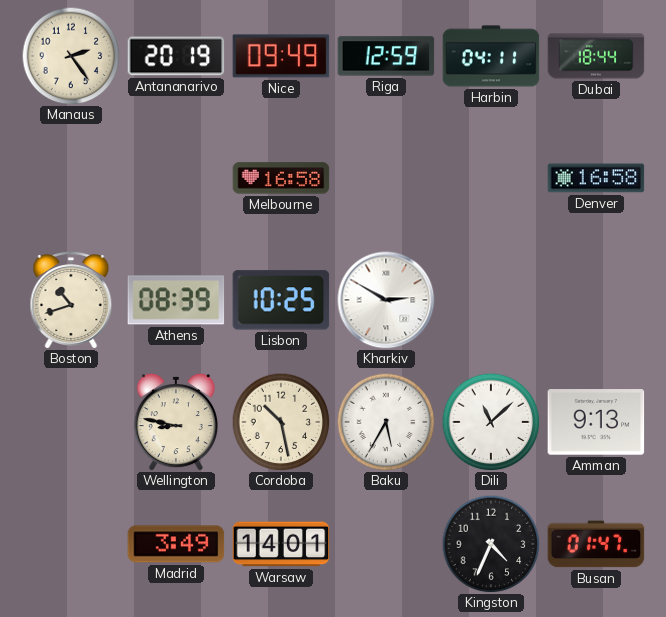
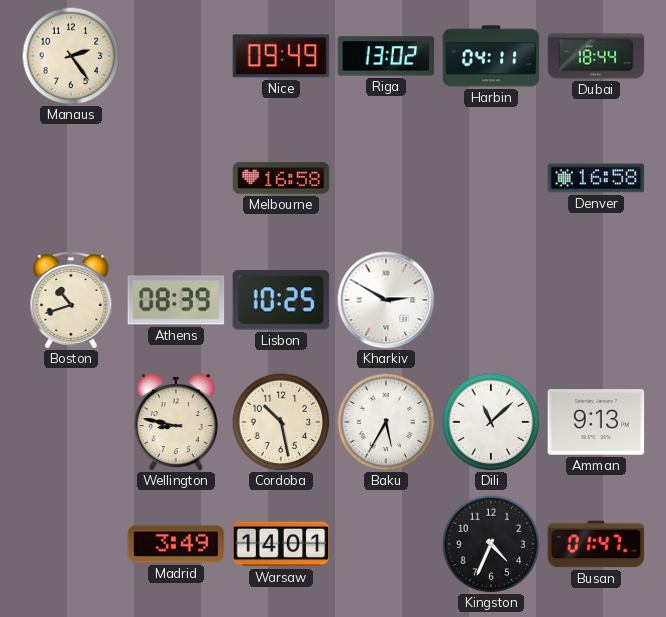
Antananarivo: 20:19 -> none (176, 56)
Riga: 12:59 -> 13:02 (386, 56)
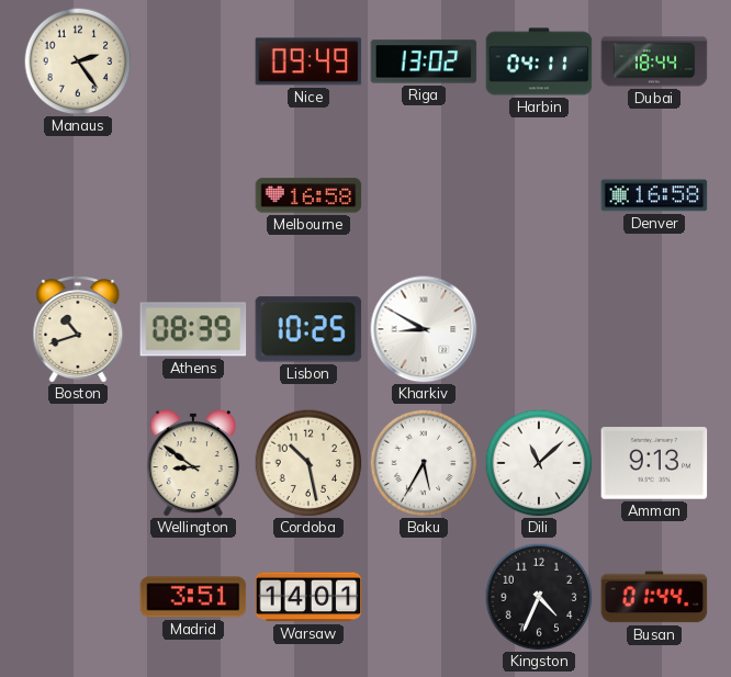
Kharkiv: 2:50 -> 8:50 (424, 329)
Wellington: 8:47 -> 8:51 (193, 463)
Madrid: 3:49 -> 3:51 (193, 597)
Busan: 01:47 -> 01:44 (654, 597)
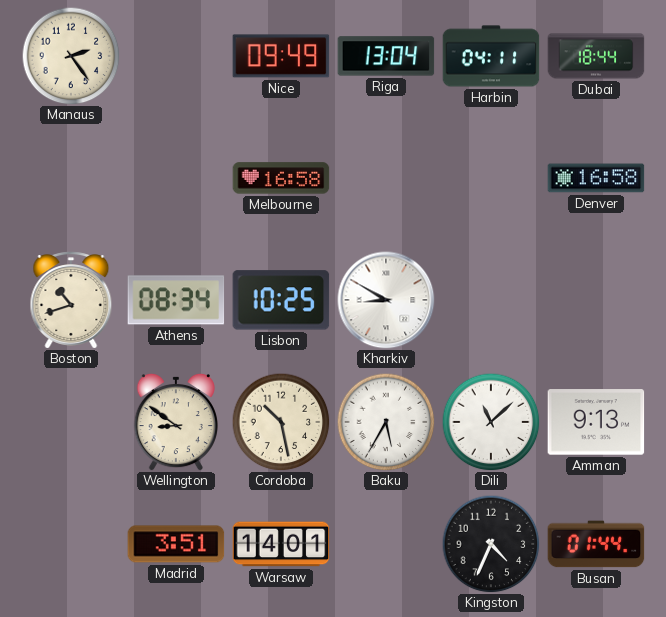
Riga: 13:02 -> 13:04 (386, 56)
Athens: 08:39 -> 08:34 (176, 300)
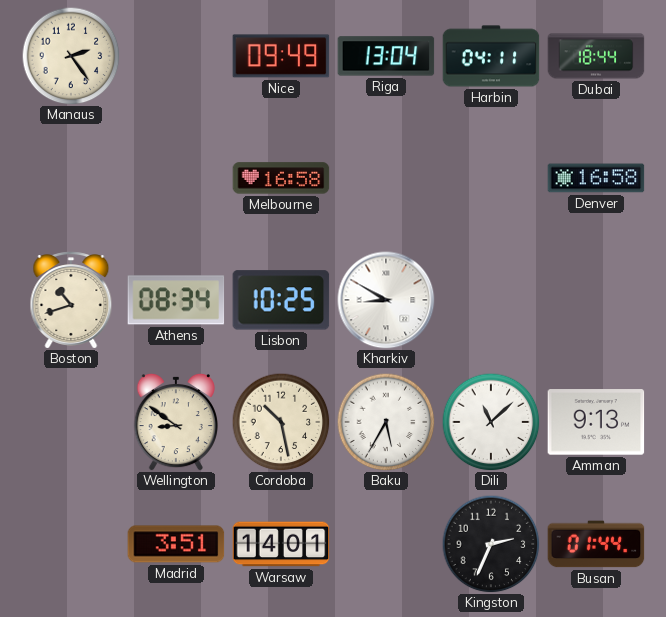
Kingston: 4:34 -> 2:34 (491, 544)
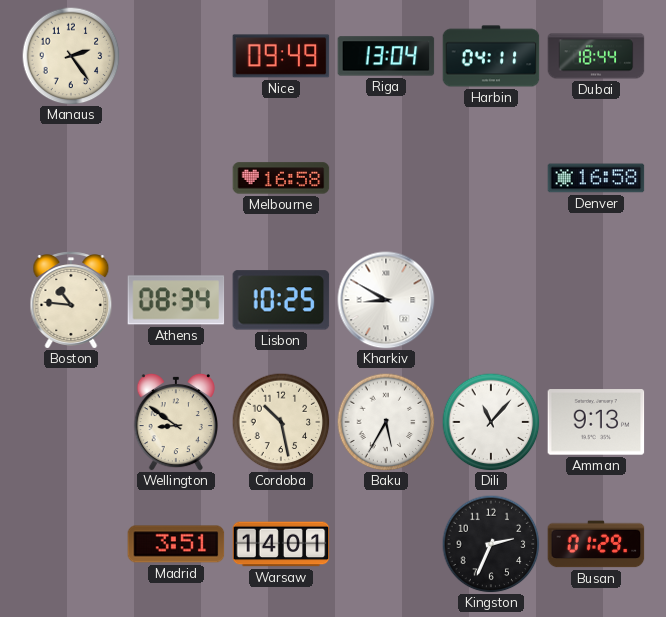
Boston: 10:42 -> 10:46 (71, 300)
Dili: 11:08 -> 11:07 (491, 422)
Busan: 01:44 -> 01:29 (596, 544)
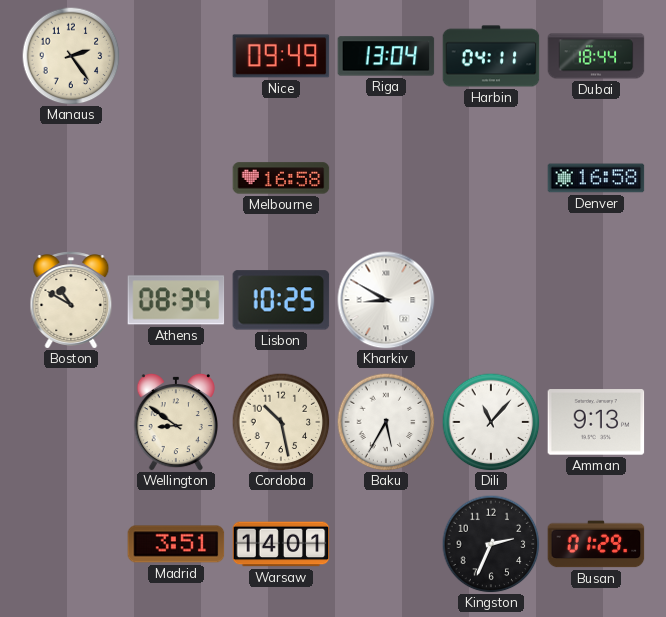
Boston: 10:46 -> 10:50 (71, 300)
